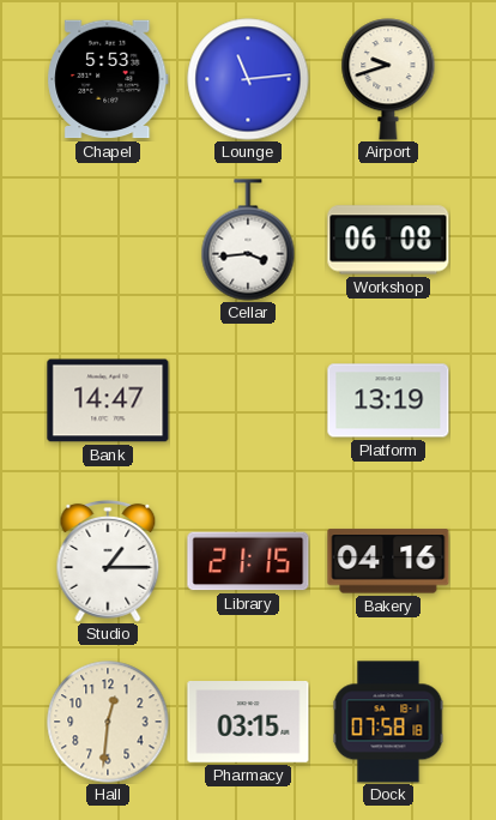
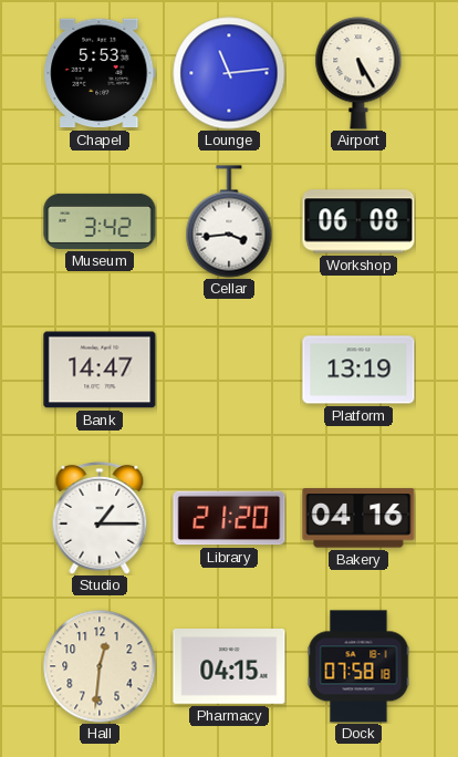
Airport: 9:42 -> 5:25 (358, 73)
Museum: none -> 3:42 (100, 221)
Library: 21:15 -> 21:20 (229, 518)
Pharmacy: 03:15 -> 04:15 (229, 667)
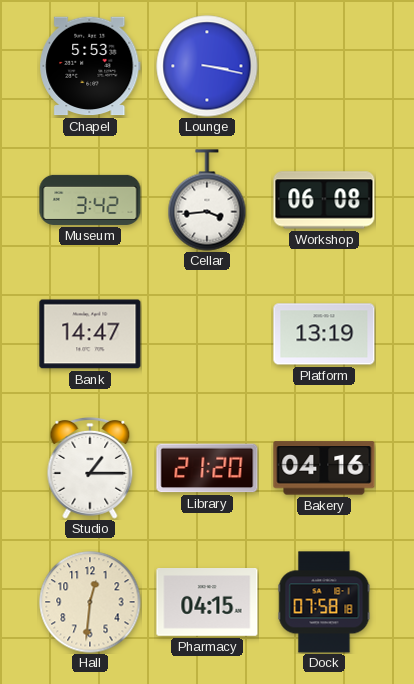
Lounge: 11:14 -> 3:17 (207, 66)
Airport: 5:25 -> none (358, 73)
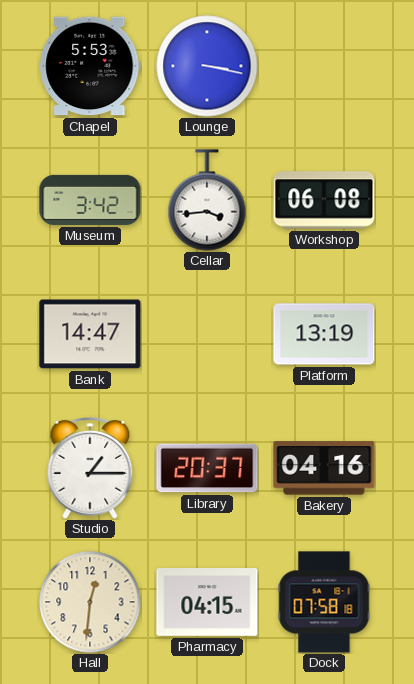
Library: 21:20 -> 20:37 (207, 468)
